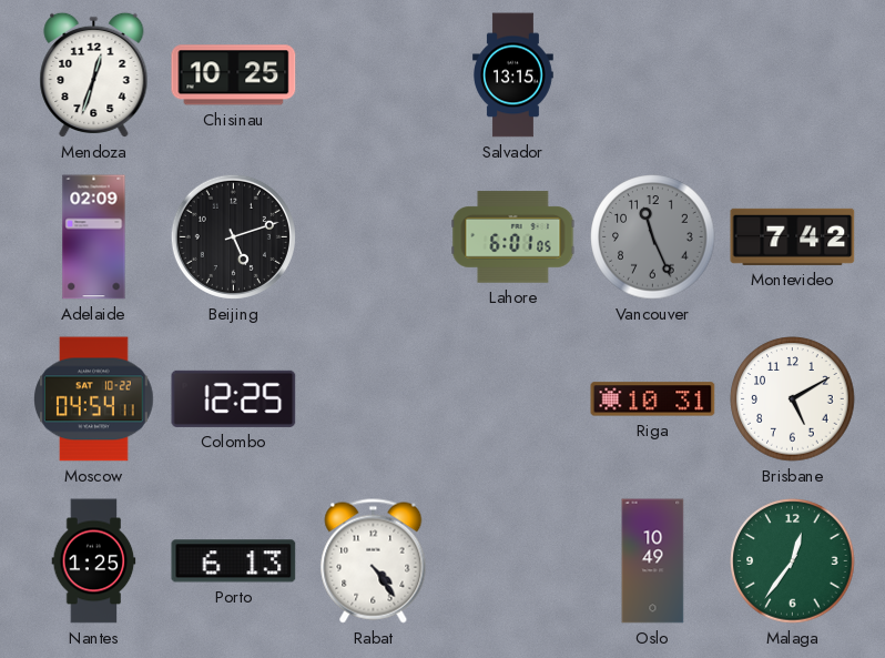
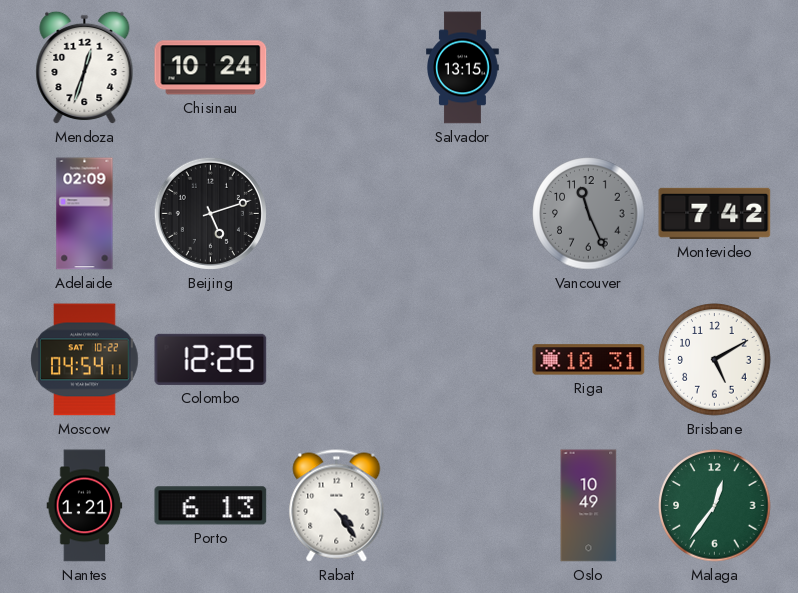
Chisinau: 10:25 -> 10:24 (211, 68)
Lahore: 6:01 -> none (513, 237)
Nantes: 1:25 -> 1:21 (85, 506)
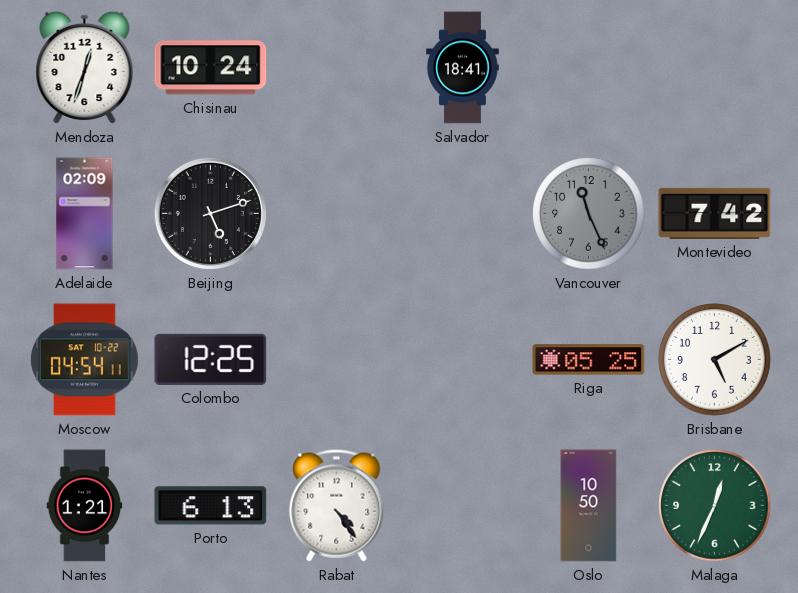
Salvador: 13:15 -> 18:41 (463, 68)
Riga: 10:31 -> 05:25 (589, 360)
Oslo: 10:49 -> 10:50 (589, 506)
Malaga: 12:36 -> 12:34 (715, 506)
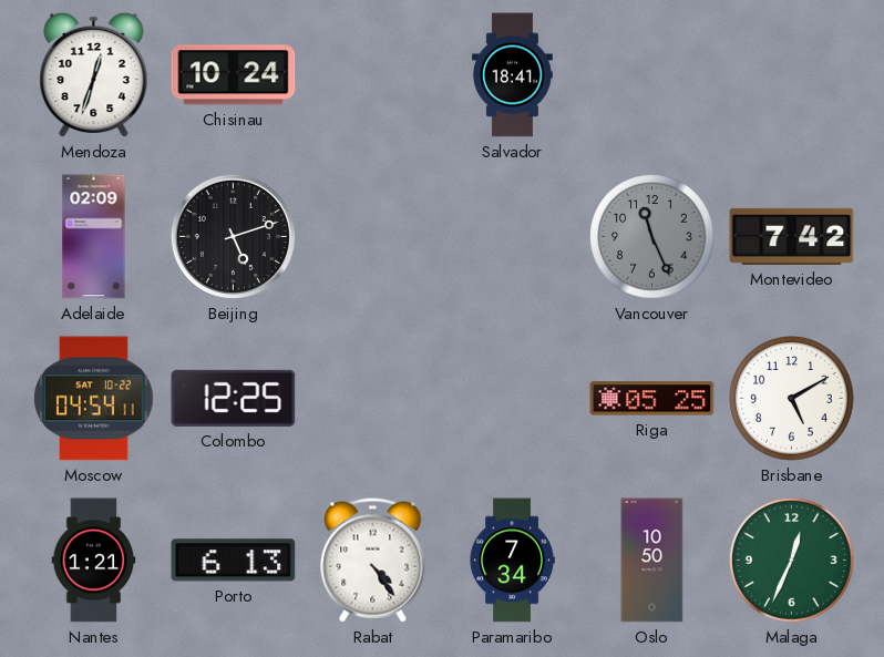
Paramaribo: none -> 7:34 (512, 561)
